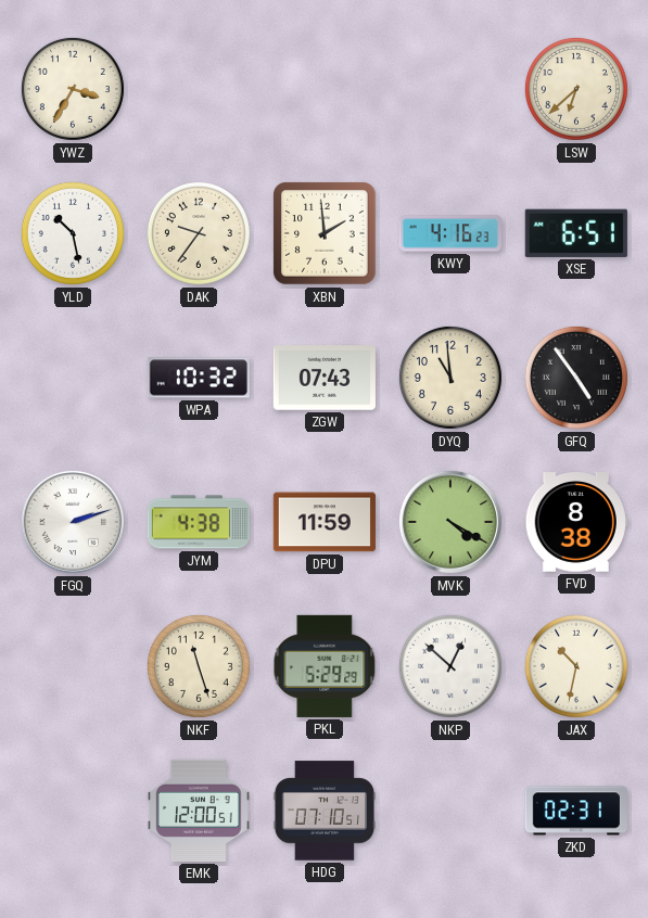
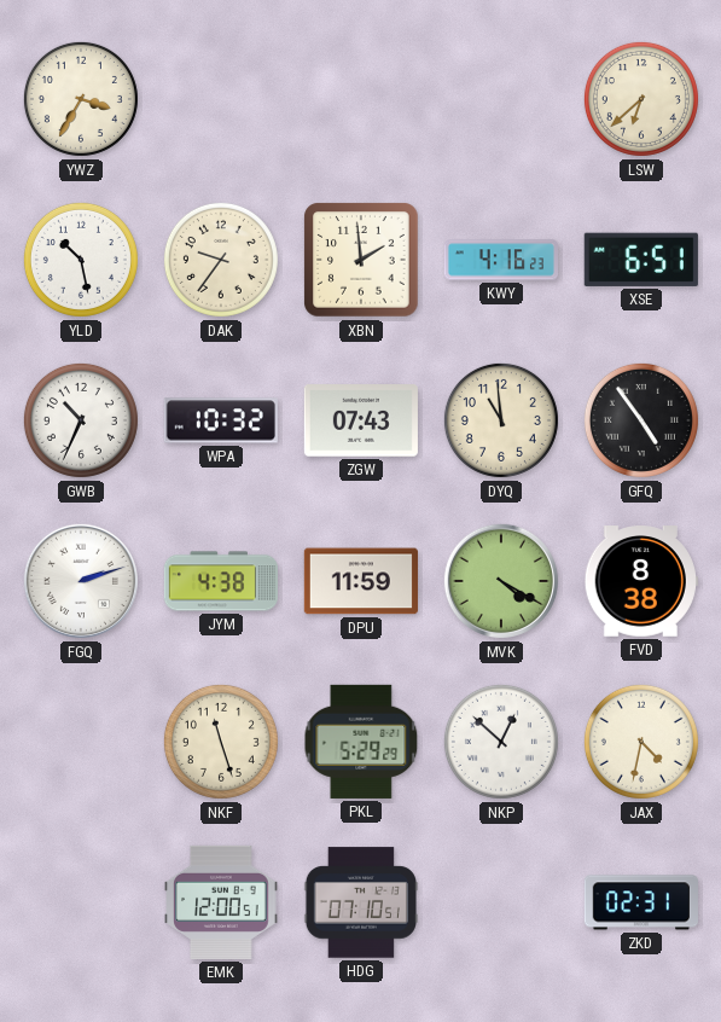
GWB: none -> 10:34 (81, 420)
JAX: 10:32 -> 4:32 (641, 742)
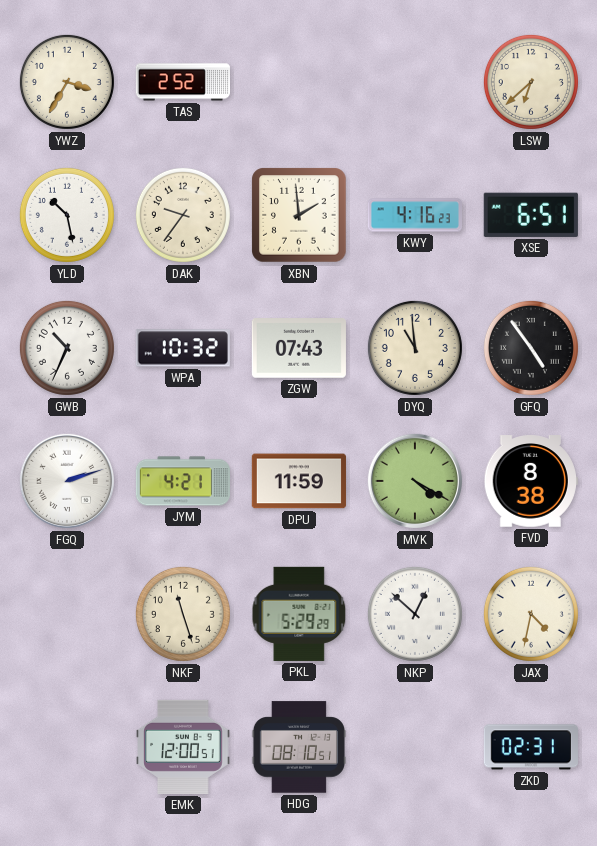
TAS: none -> 2:52 (183, 82)
JYM: 4:38 -> 4:21 (183, 481)
HDG: 07:10 -> 08:10 (299, 747)
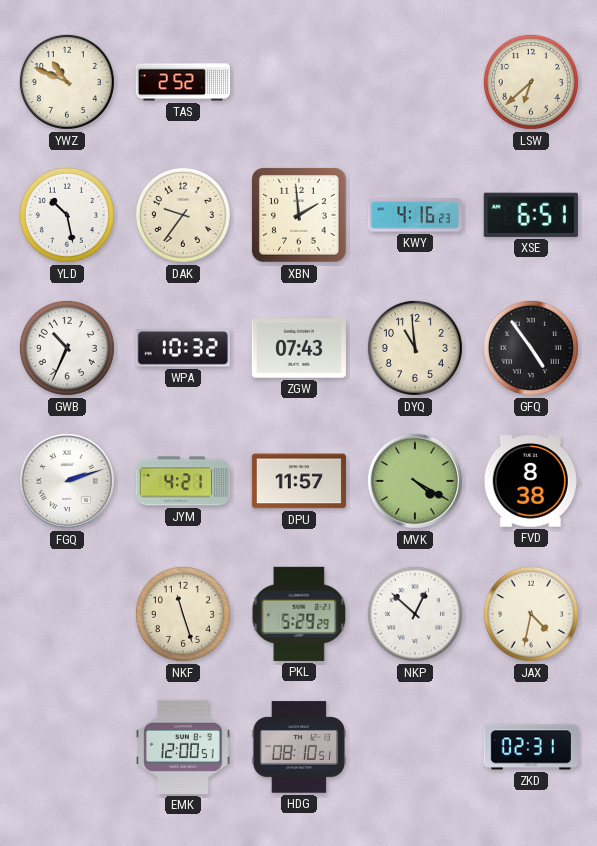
YWZ: 3:35 -> 10:49 (67, 82)
DPU: 11:59 -> 11:57 (299, 481)
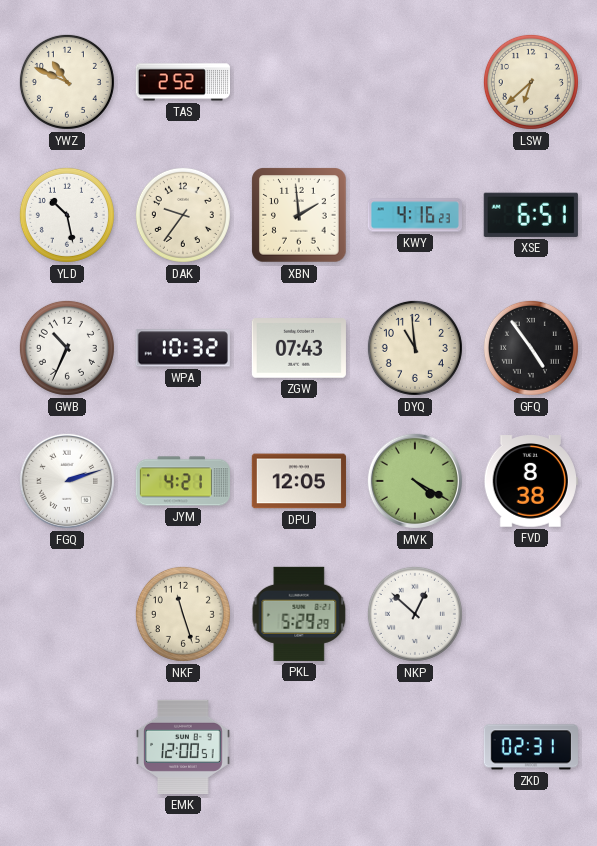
DPU: 11:57 -> 12:05 (299, 481)
JAX: 4:32 -> none (531, 614)
HDG: 08:10 -> none (299, 747)
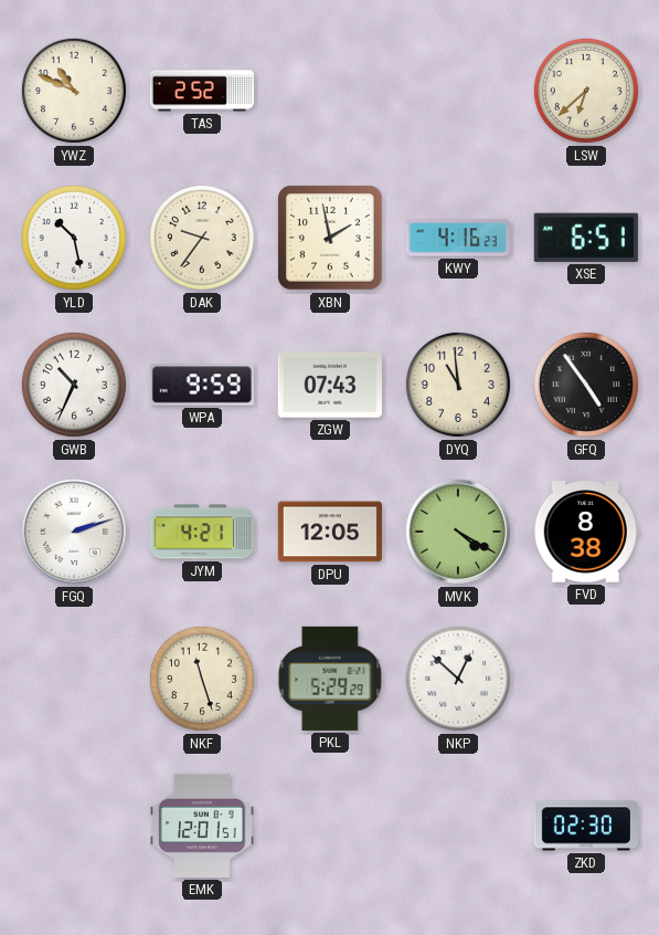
XBN: 1:59 -> 1:58 (330, 238)
WPA: 10:32 -> 9:59 (202, 385)
EMK: 12:00 -> 12:01 (202, 826)
ZKD: 02:31 -> 02:30 (586, 826)
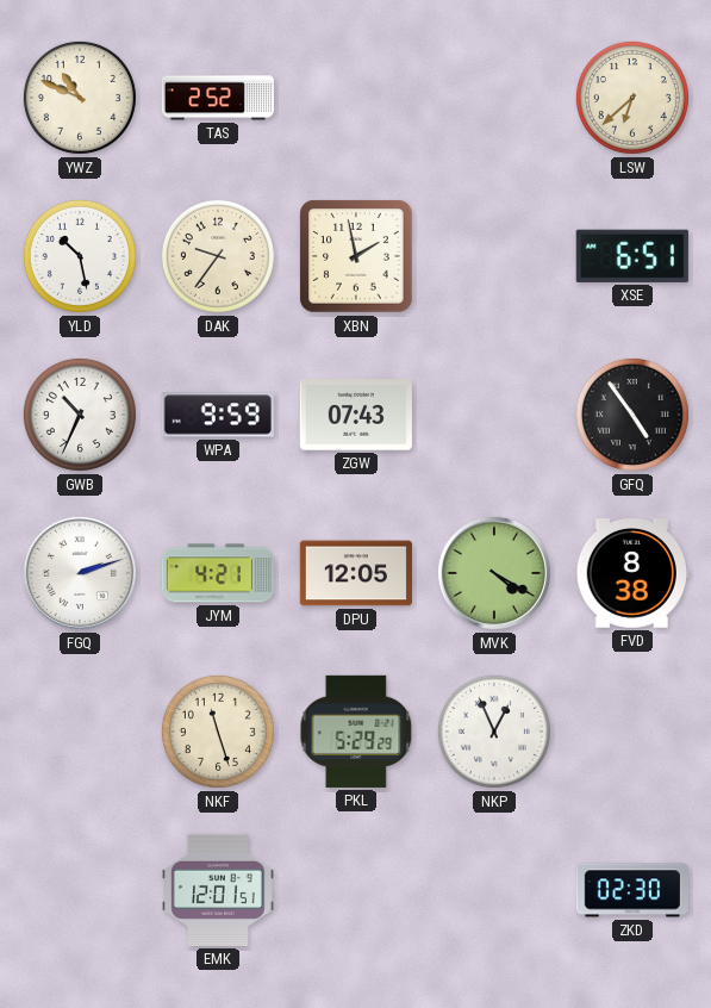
KWY: 4:16 -> none (457, 238)
DYQ: 10:59 -> none (458, 385)
NKP: 12:52 -> 12:56 (494, 732)
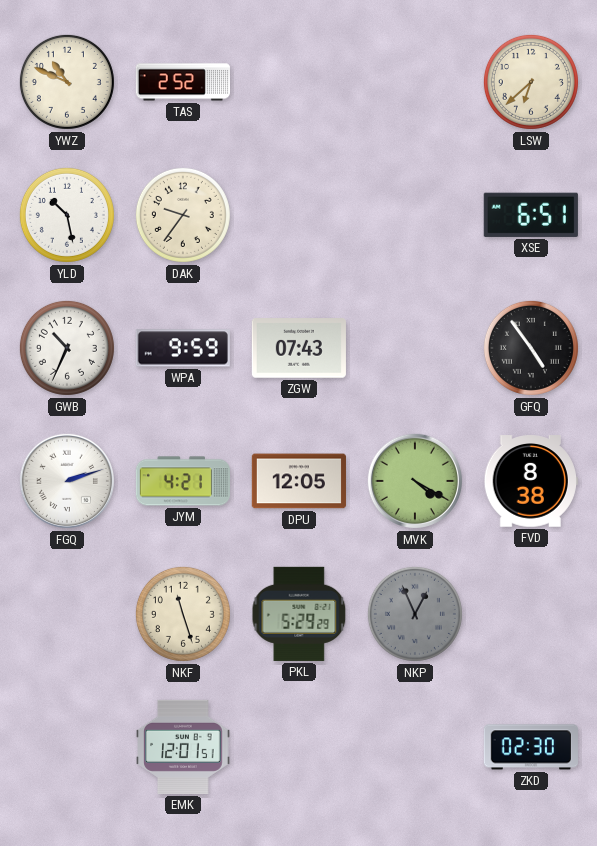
XBN: 1:58 -> none (356, 256)
NKP dial: white -> grey (415, 614)
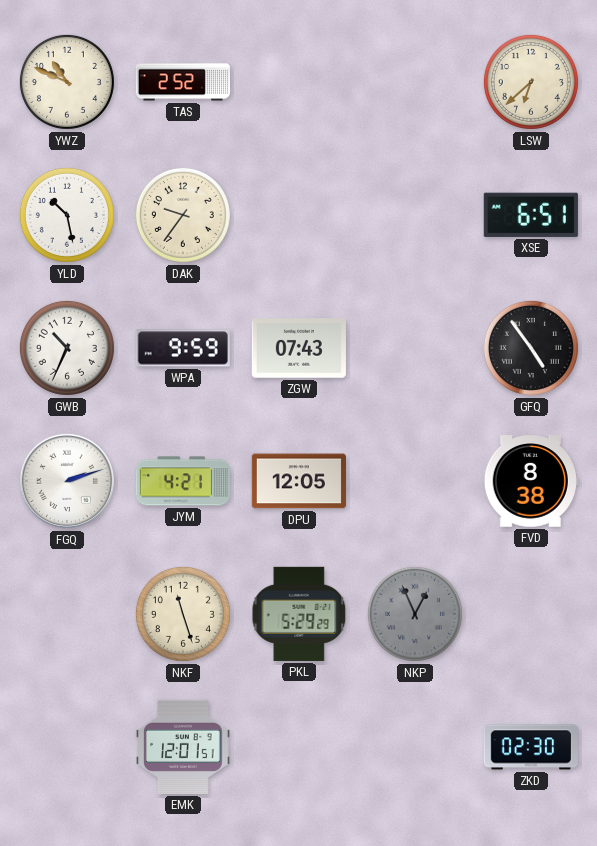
MVK: 4:20 -> none (415, 481)
